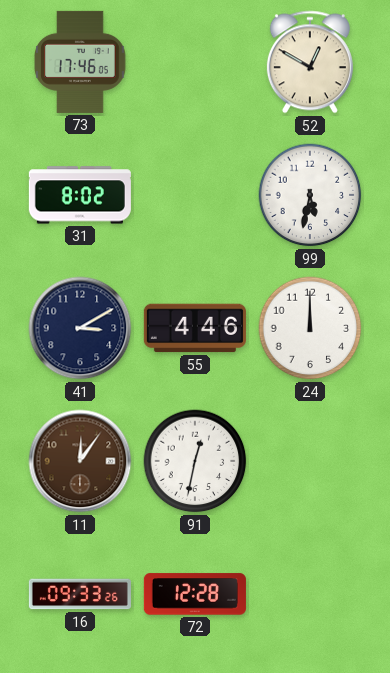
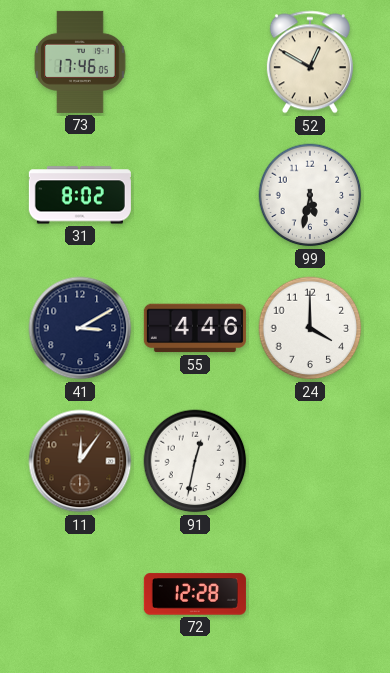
24: 12:00 -> 4:00 (310, 328)
16: 09:33 -> none (80, 594)
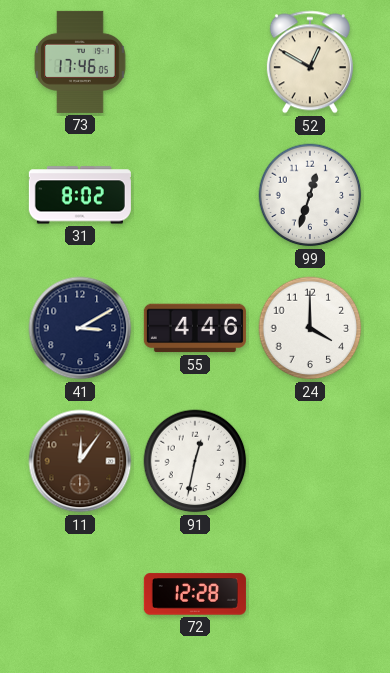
99: 5:32 -> 12:33 (310, 195)
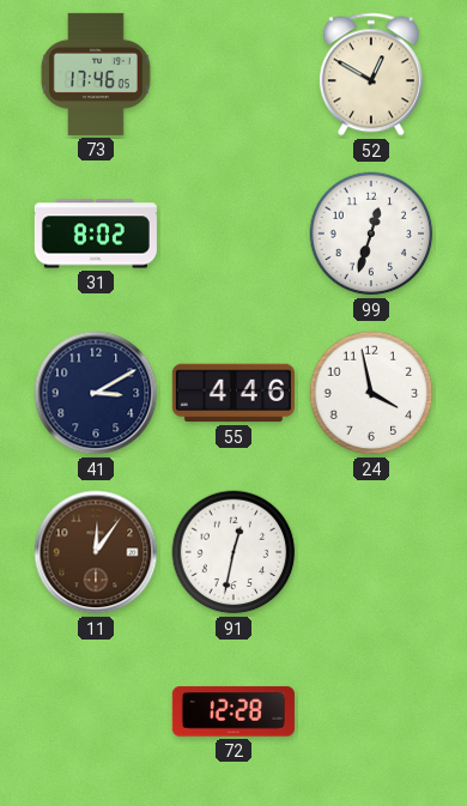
24: 4:00 -> 3:58 (371, 393)
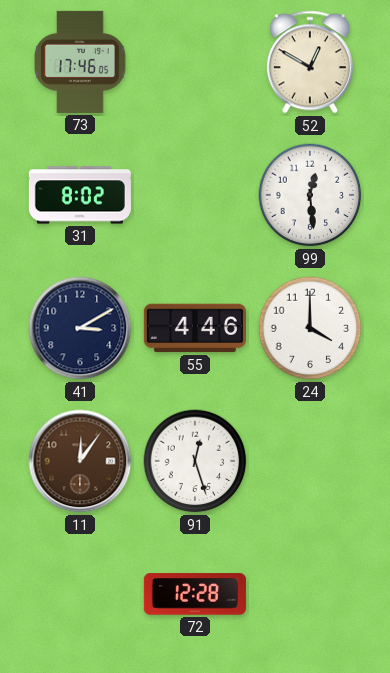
99: 12:33 -> 12:29 (310, 195)
24: 3:58 -> 4:00 (310, 328)
91: 12:32 -> 12:27 (195, 461)
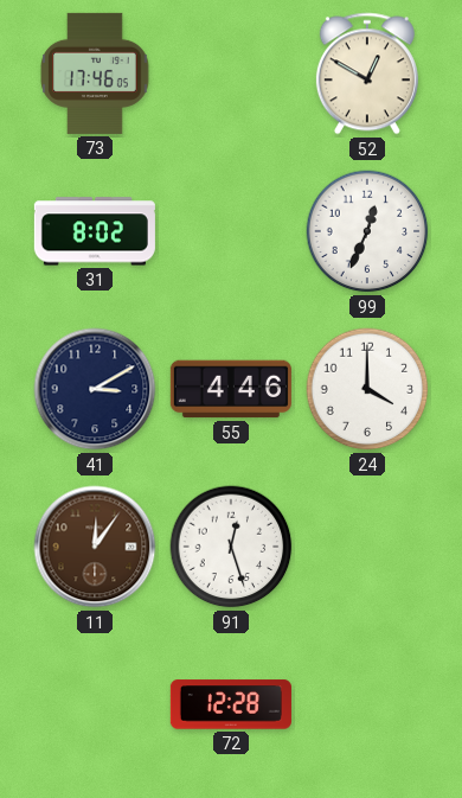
99: 12:29 -> 12:34 (367, 231)
